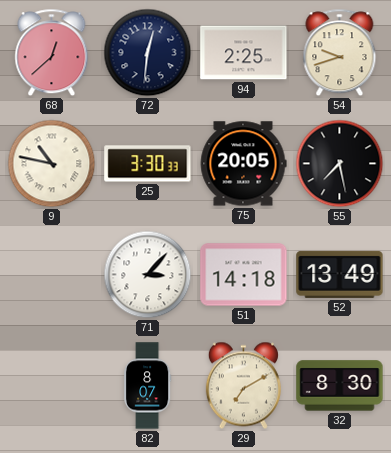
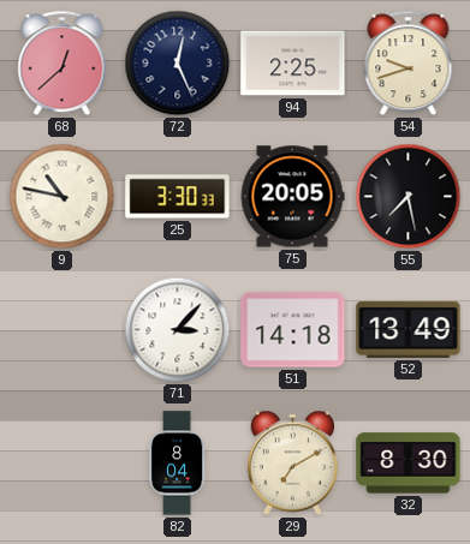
72: 12:31 -> 12:26 (178, 64)
82: 8:07 -> 8:04 (178, 464)
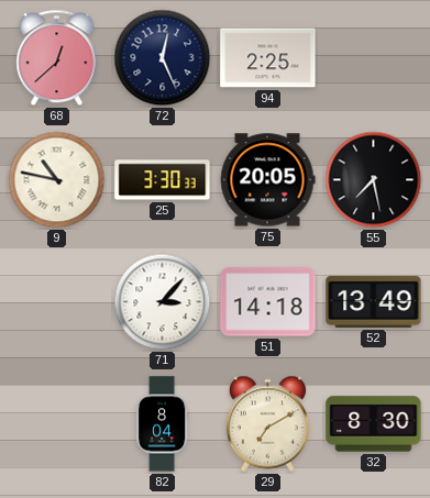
54: 9:42 -> none (409, 64)
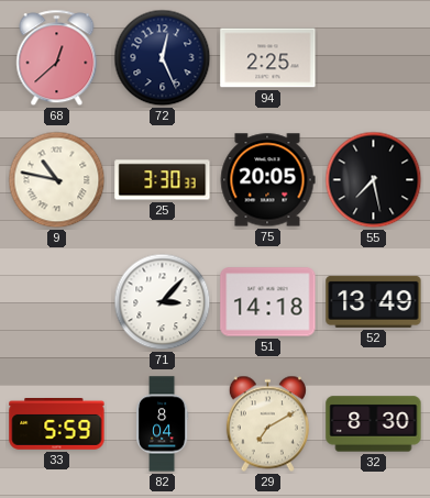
33: none -> 5:59 (57, 424)
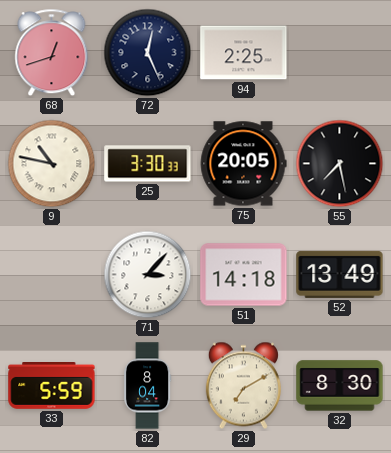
68: 12:38 -> 12:42 (52, 53)
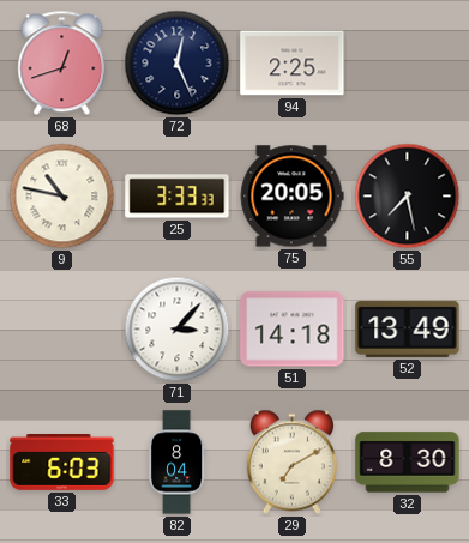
25: 3:30 -> 3:33 (178, 197)
33: 5:59 -> 6:03 (62, 463)
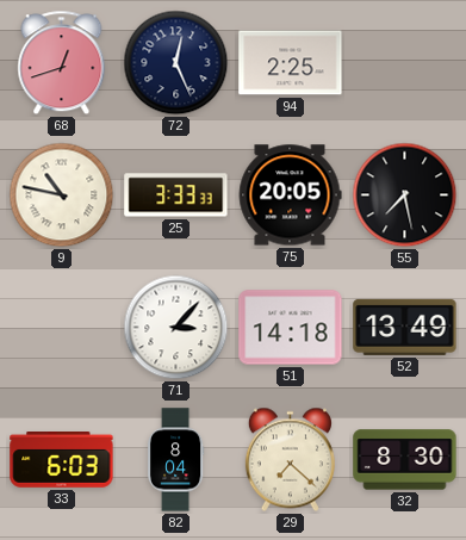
29: 7:10 -> 7:22 (290, 460)
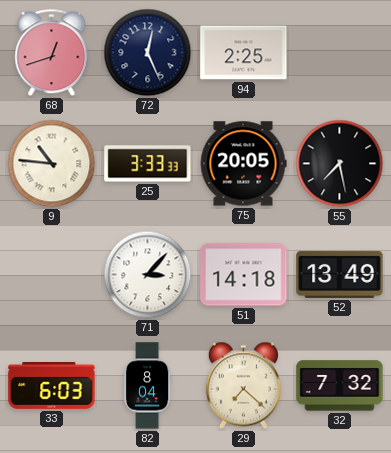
9: 10:47 -> 10:46 (52, 164)
32: 8:30 -> 7:32 (340, 386)
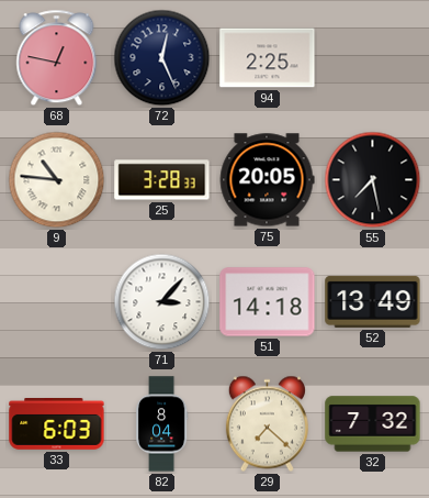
68: 12:42 -> 12:47 (57, 58)
25: 3:33 -> 3:28 (162, 180)
